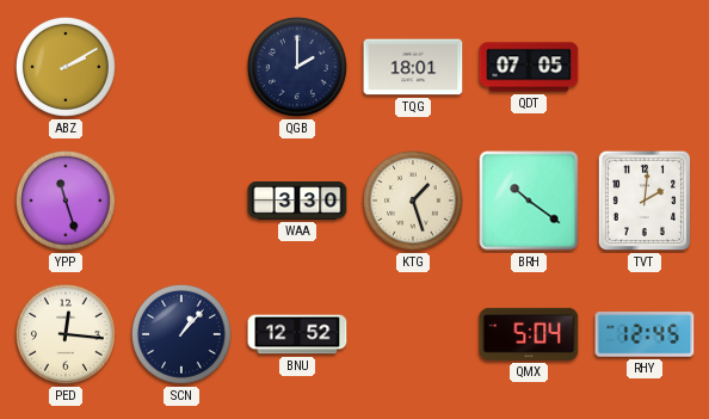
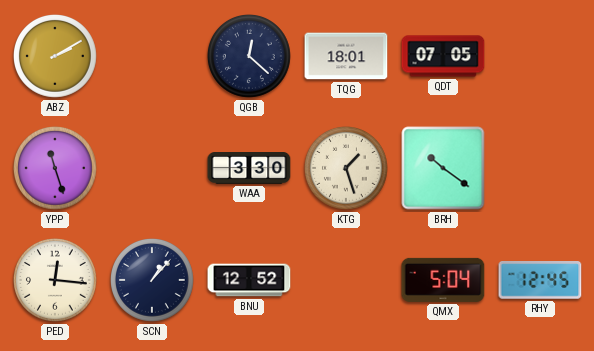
QGB: 2:00 -> 12:22 (250, 57)
TVT: 2:01 -> none (643, 201)
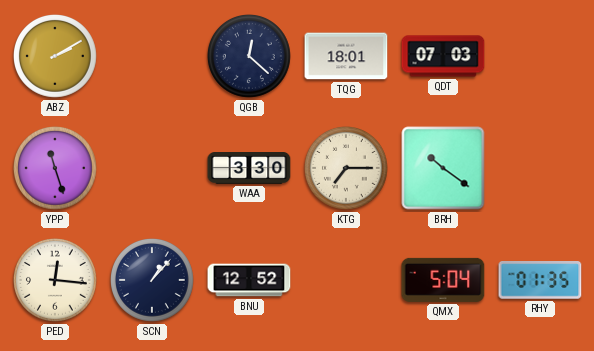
QDT: 07:05 -> 07:03 (443, 56)
KTG: 1:27 -> 7:15 (347, 169)
RHY: 12:45 -> 01:35 (540, 280)
